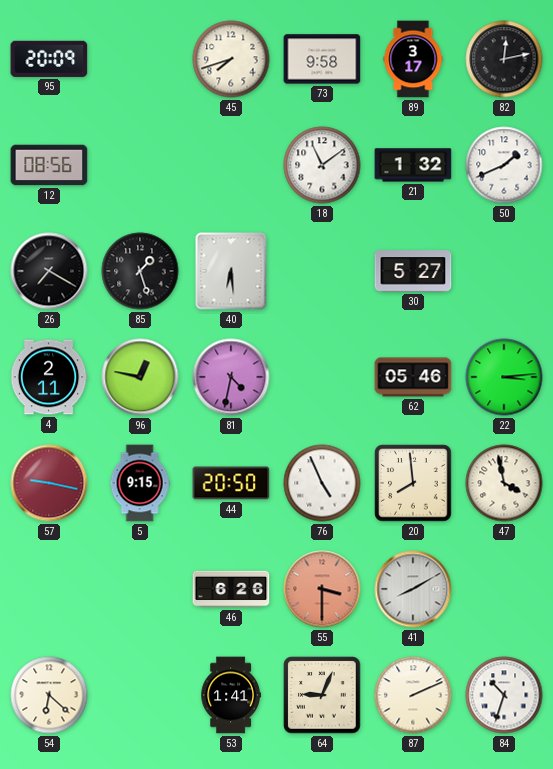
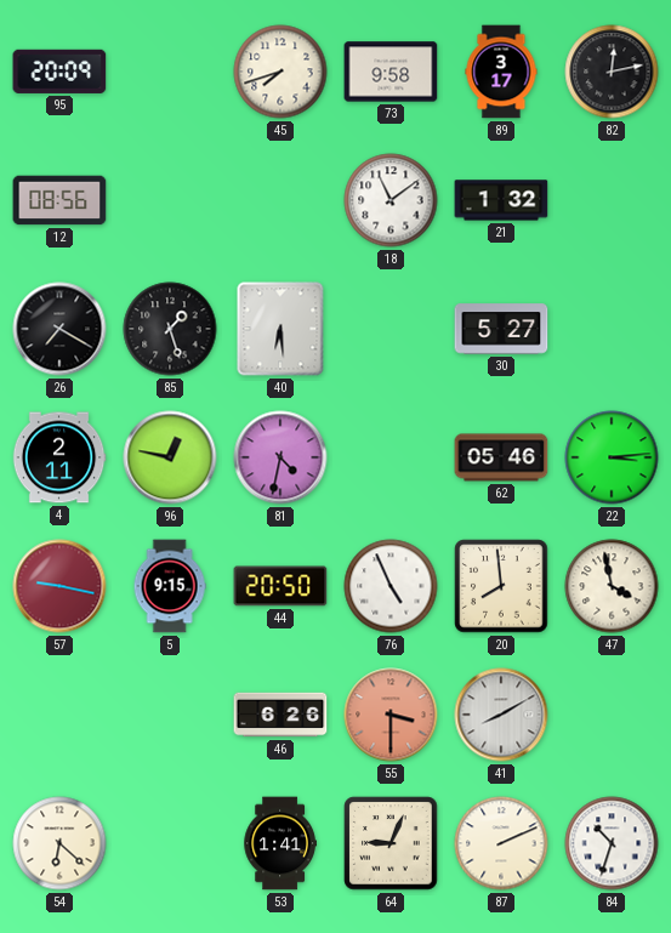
50: 1:41 -> none (504, 165)
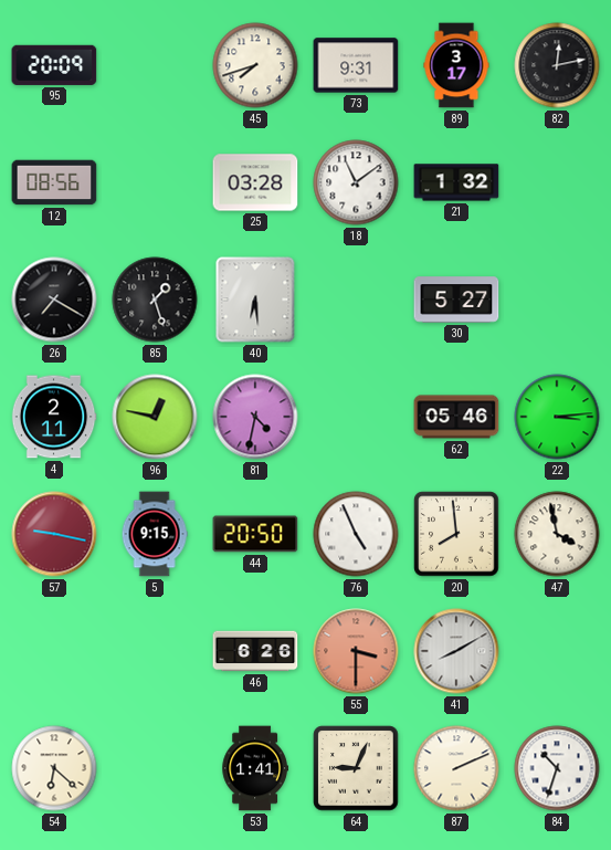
73: 9:58 -> 9:31 (356, 65)
25: none -> 03:28 (255, 182)
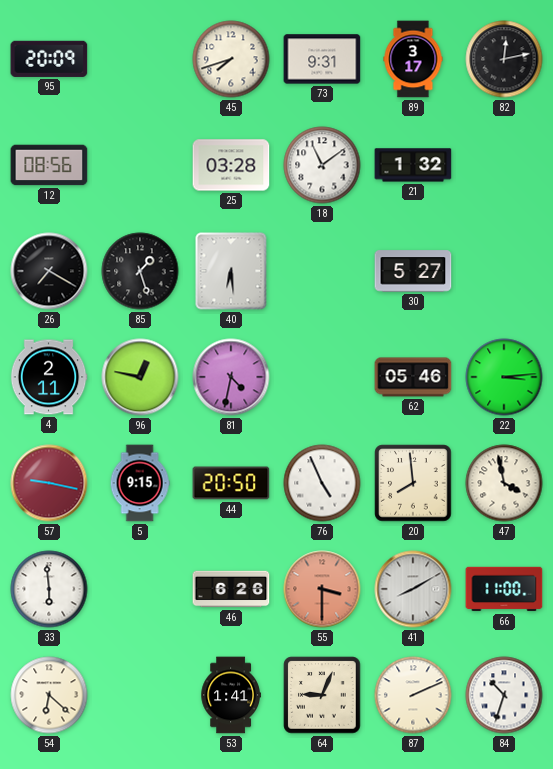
33: none -> 5:59 (49, 589)
66: none -> 11:00 (504, 589)
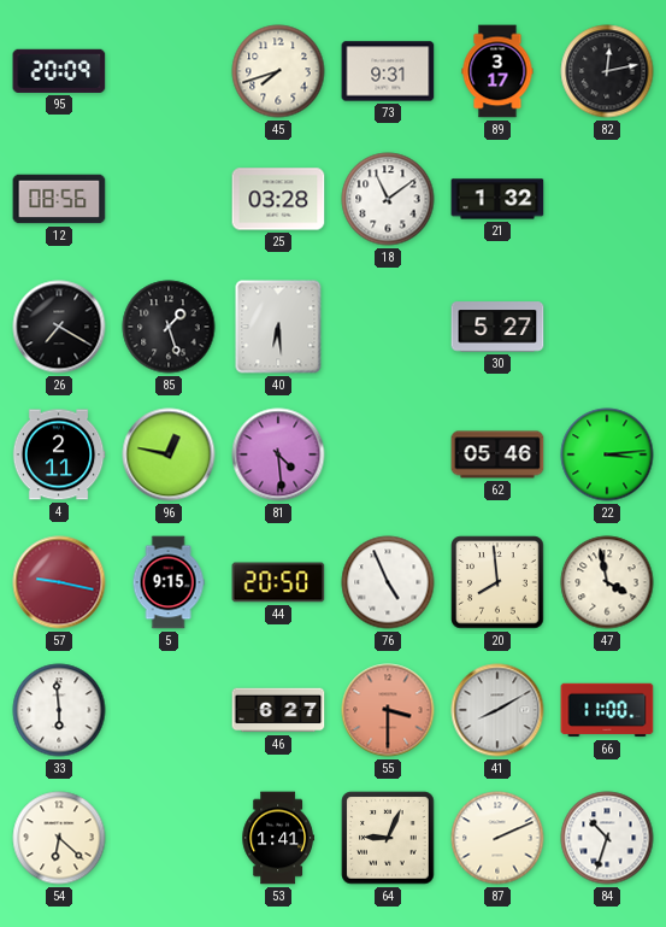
81: 4:32 -> 4:29 (278, 454)
46: 6:26 -> 6:27 (278, 710)
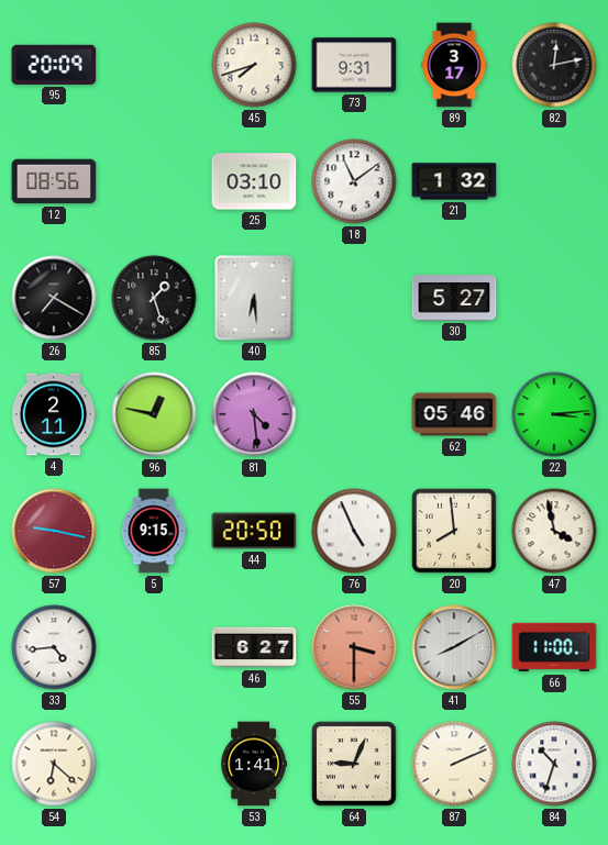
25: 03:28 -> 03:10 (254, 181)
33: 5:59 -> 4:44 (54, 647)
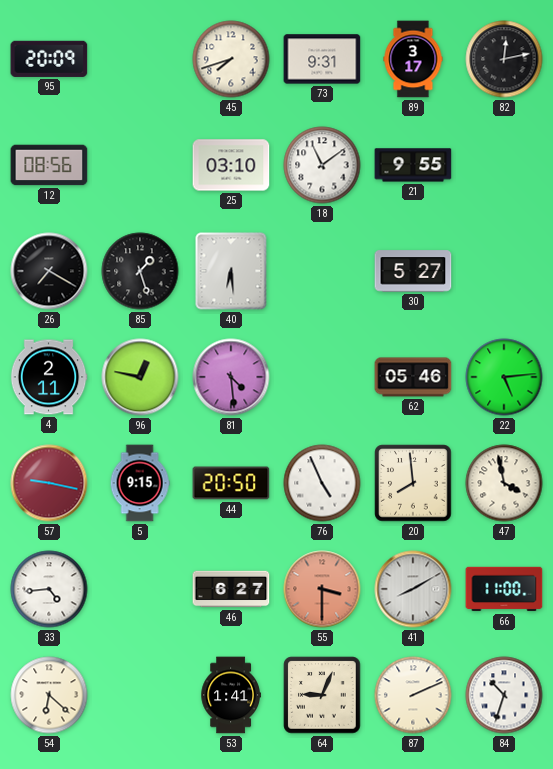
21: 1:32 -> 9:55 (413, 165)
22: 3:14 -> 5:14 (504, 377)
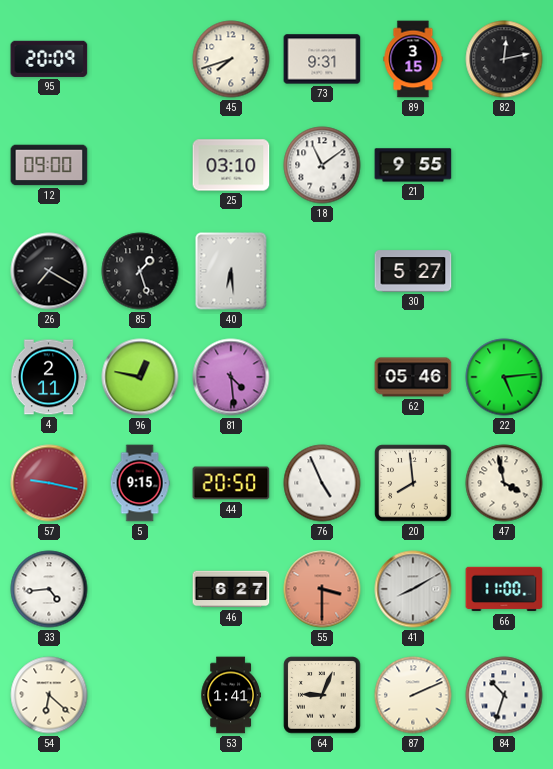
89: 3:17 -> 3:15 (413, 59)
12: 08:56 -> 09:00 (49, 165)
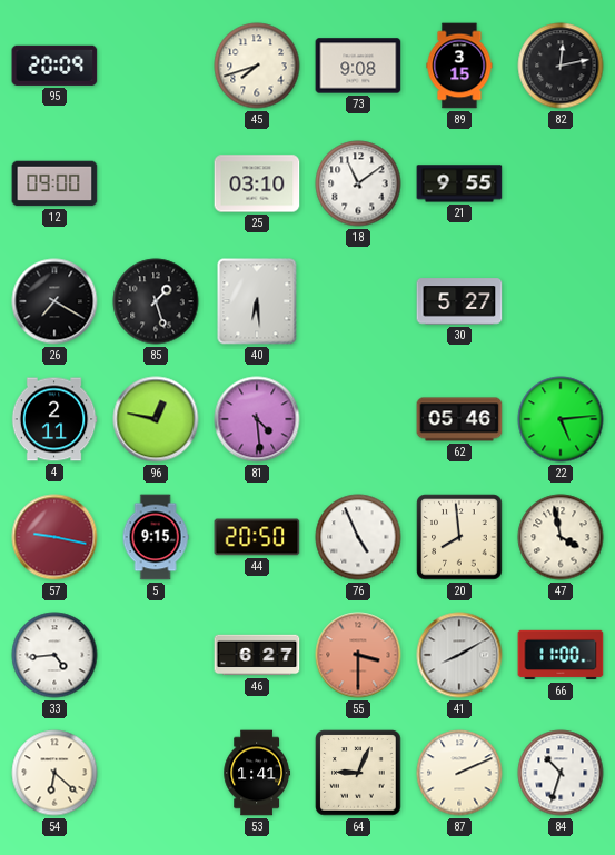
73: 9:31 -> 9:08 (358, 66)
